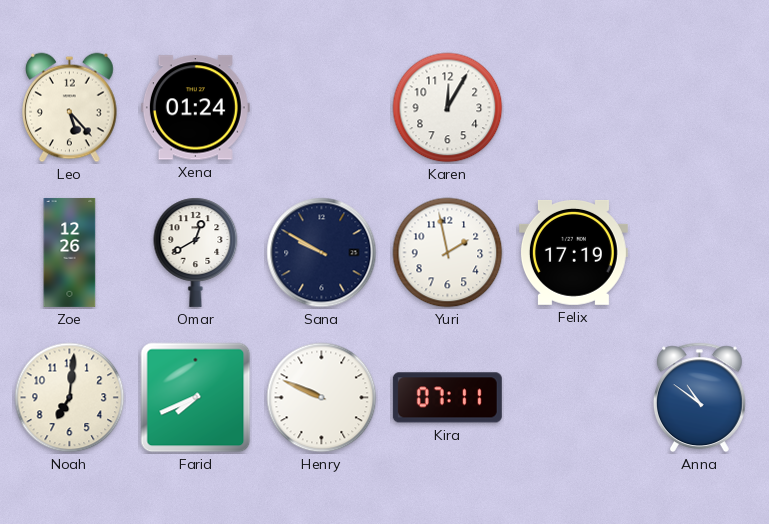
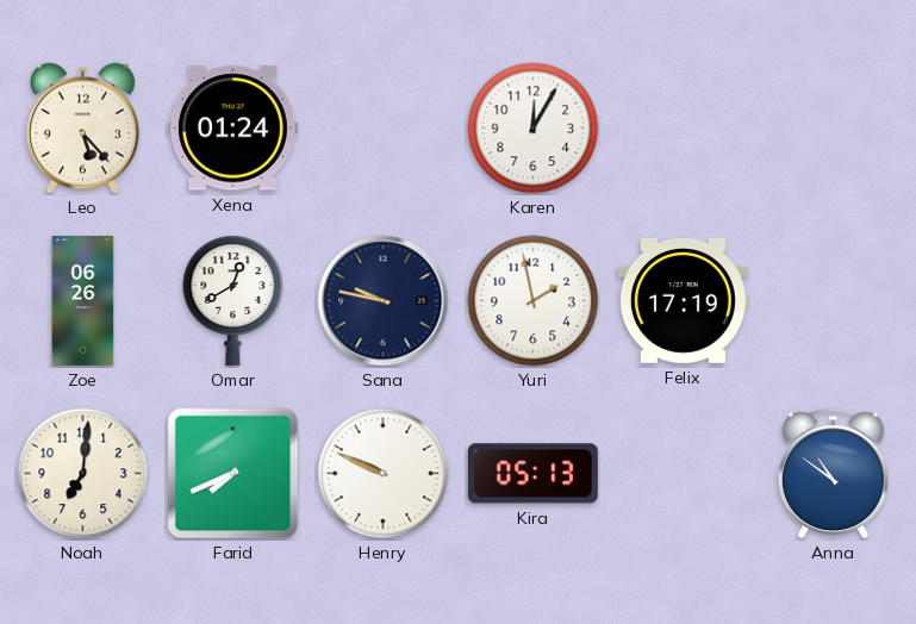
Zoe: 12:26 -> 06:26 (83, 300)
Sana: 9:50 -> 9:47 (384, 301)
Kira: 07:11 -> 05:13 (532, 474)
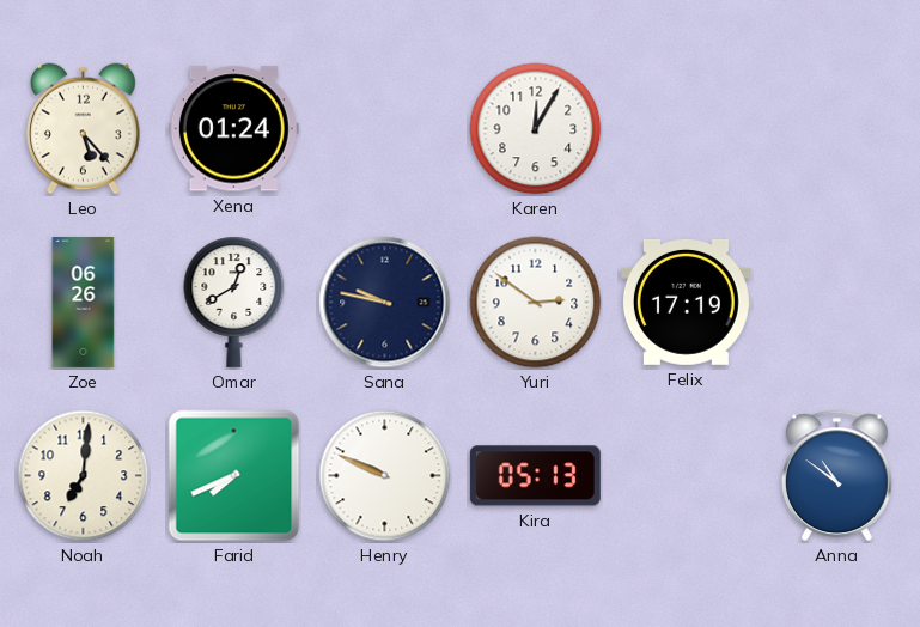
Yuri: 1:58 -> 2:51 (536, 303)
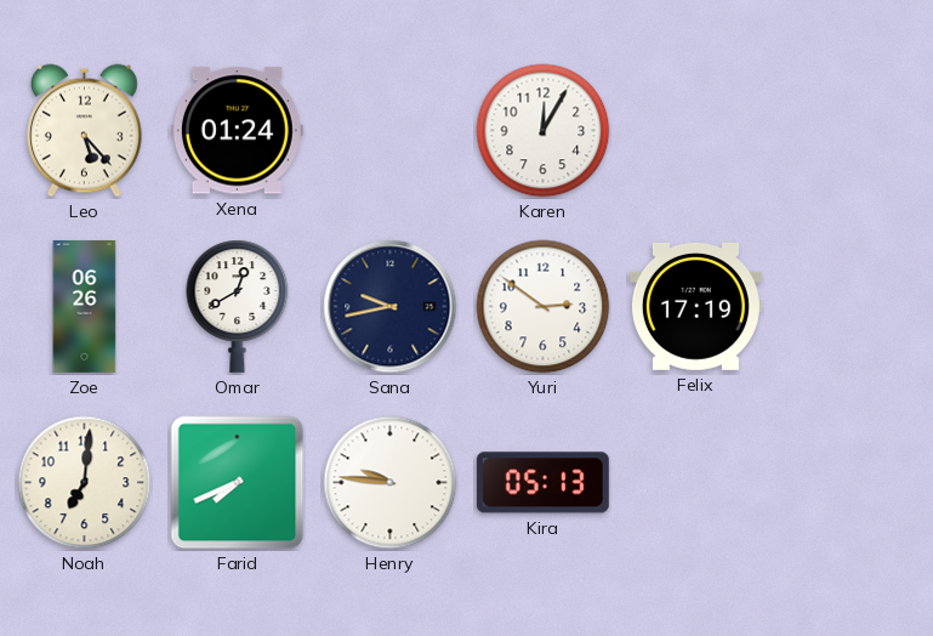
Sana: 9:47 -> 9:43 (391, 307)
Henry: 9:49 -> 9:46 (391, 483)
Anna: 10:51 -> none (836, 476)
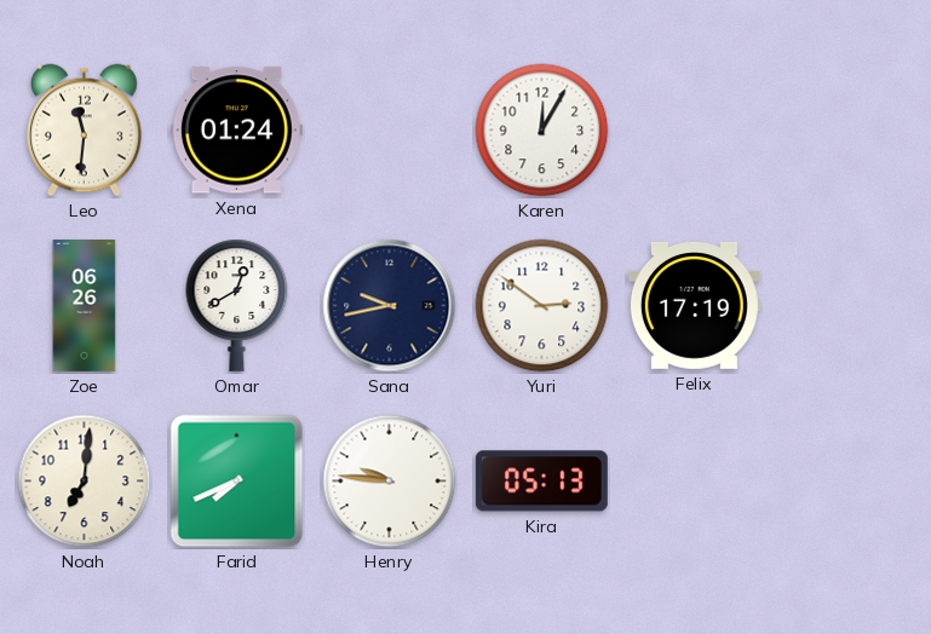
Leo: 5:23 -> 11:31 (85, 131)
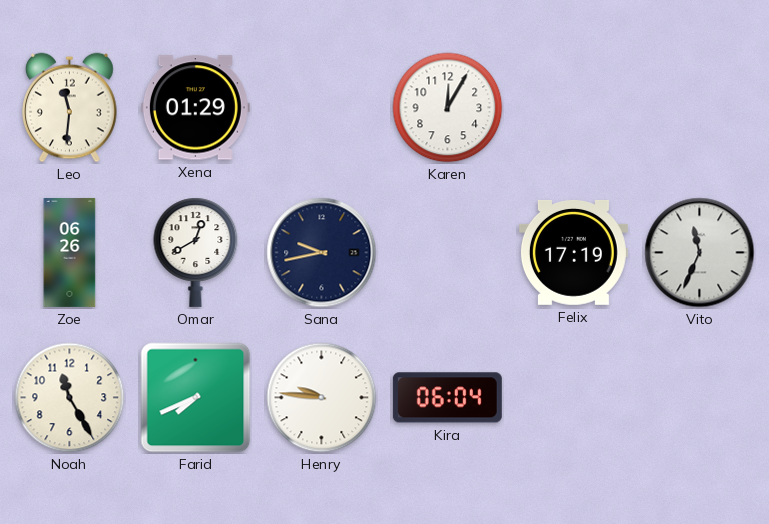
Xena: 01:24 -> 01:29 (195, 108)
Yuri: 2:51 -> none (542, 306)
Vito: none -> 11:34 (700, 253)
Noah: 7:01 -> 11:25 (70, 398)
Kira: 05:13 -> 06:04 (447, 398)
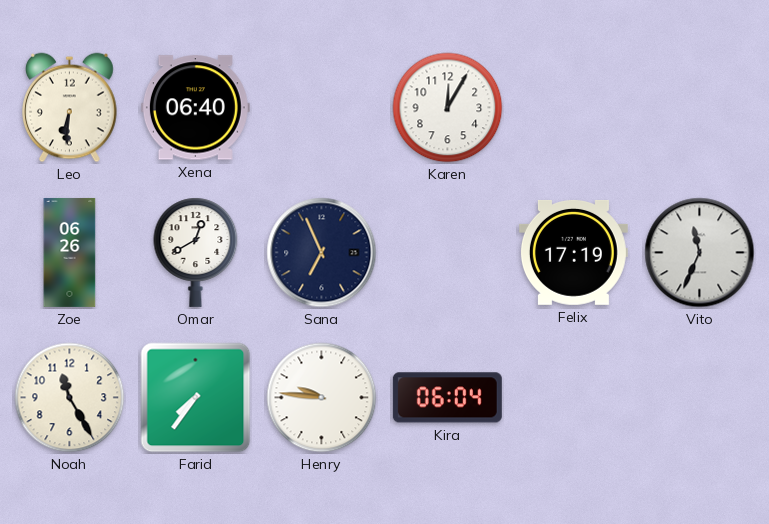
Leo: 11:31 -> 6:31 (70, 108)
Xena: 01:29 -> 06:40 (195, 108)
Sana: 9:43 -> 6:56 (322, 253)
Farid: 7:41 -> 7:36 (196, 398)
